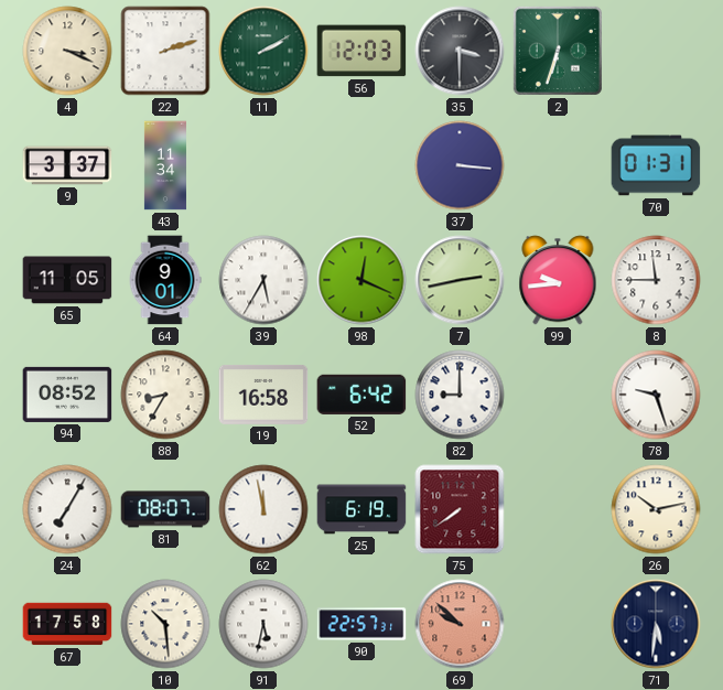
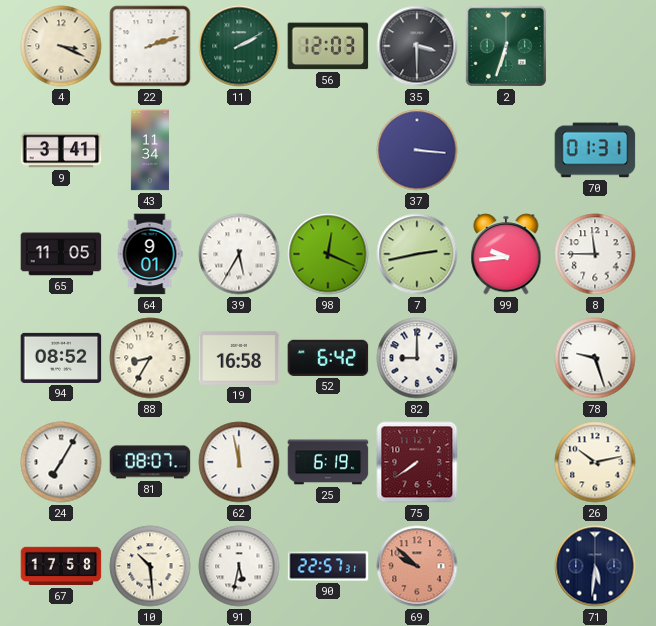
9: 3:37 -> 3:41 (61, 150)
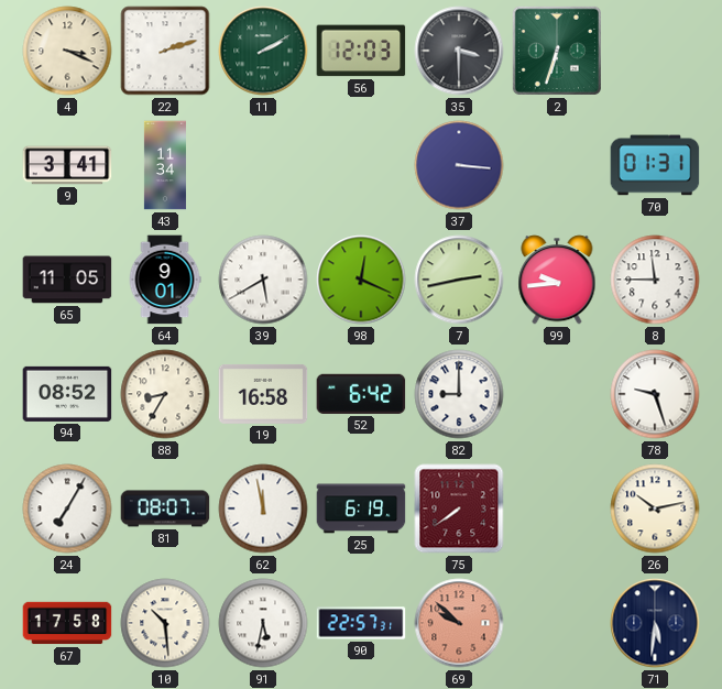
39: 5:35 -> 5:40 (263, 280)
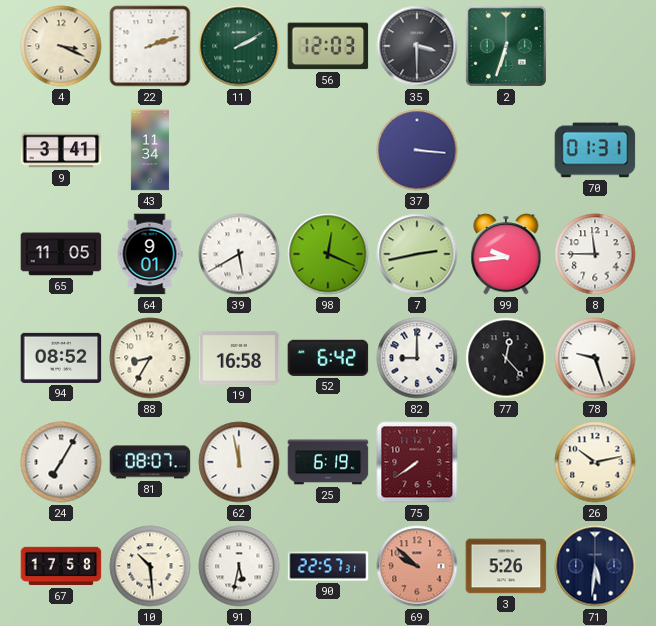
77: none -> 12:23 (506, 358)
3: none -> 5:26 (506, 566)
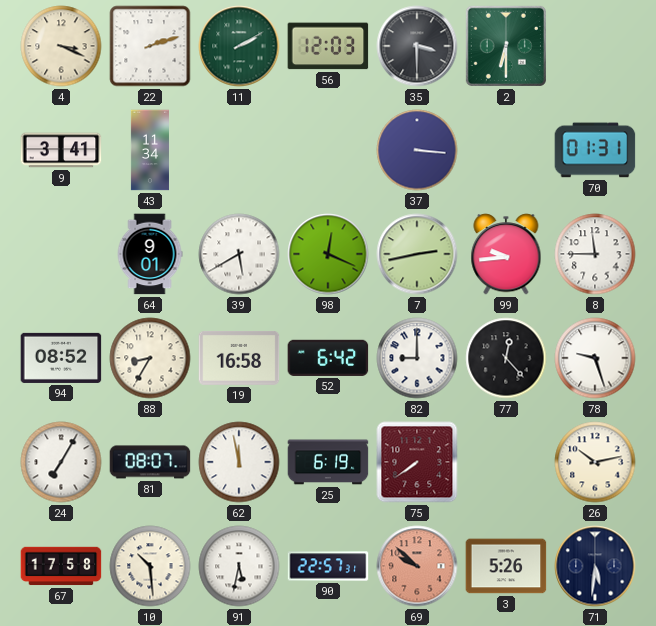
2: 6:33 -> 6:30 (506, 46)
65: 11:05 -> none (61, 254)
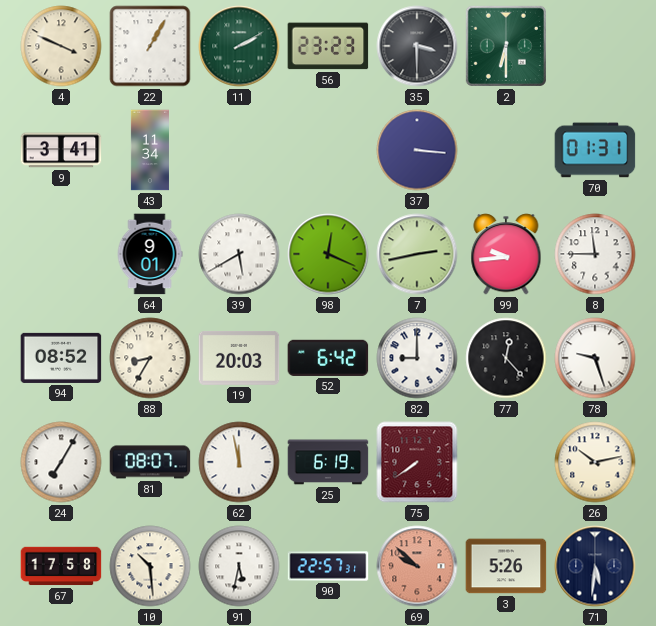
4: 3:19 -> 3:49 (61, 46)
22: 2:12 -> 1:05 (150, 46)
56: 12:03 -> 23:23 (328, 46)
19: 16:58 -> 20:03 (239, 358)
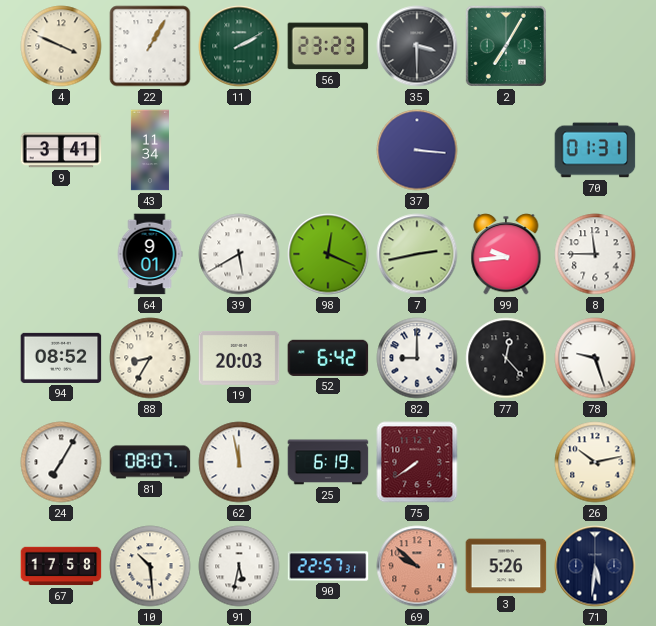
2: 6:30 -> 7:05 (506, 46)
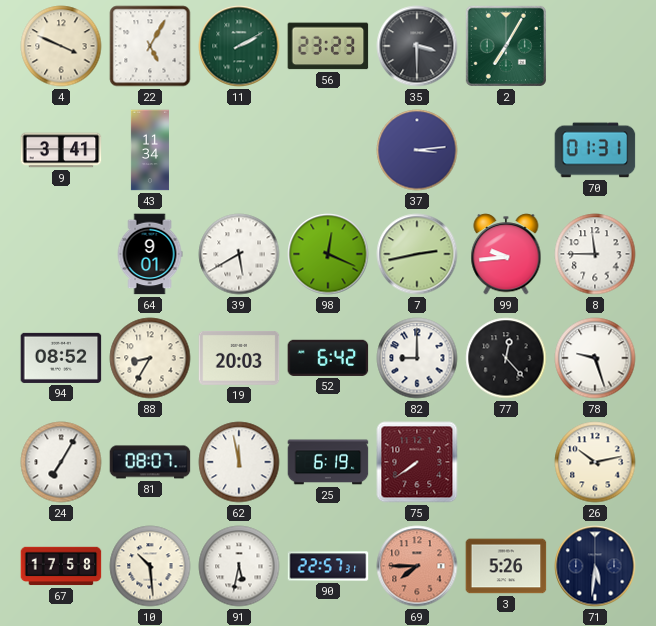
22: 1:05 -> 5:05 (150, 46)
37: 3:16 -> 3:14 (417, 150)
69: 9:52 -> 7:45 (417, 566)
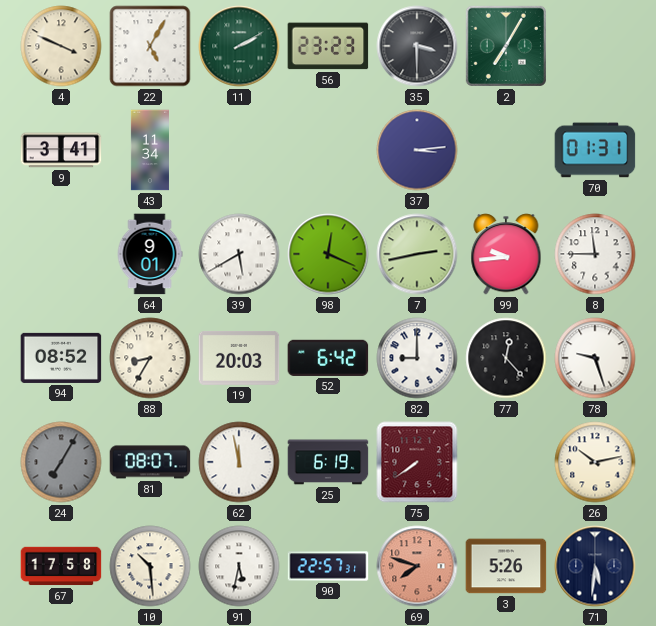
24 dial: white -> grey (61, 462)
69: 7:45 -> 7:48 (417, 566)
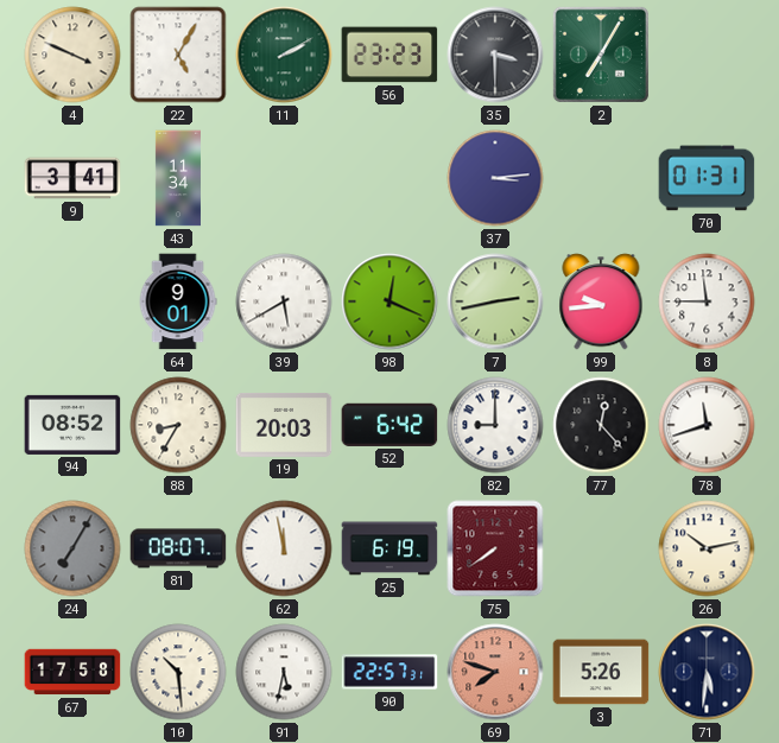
78: 9:27 -> 11:42 (707, 425)
